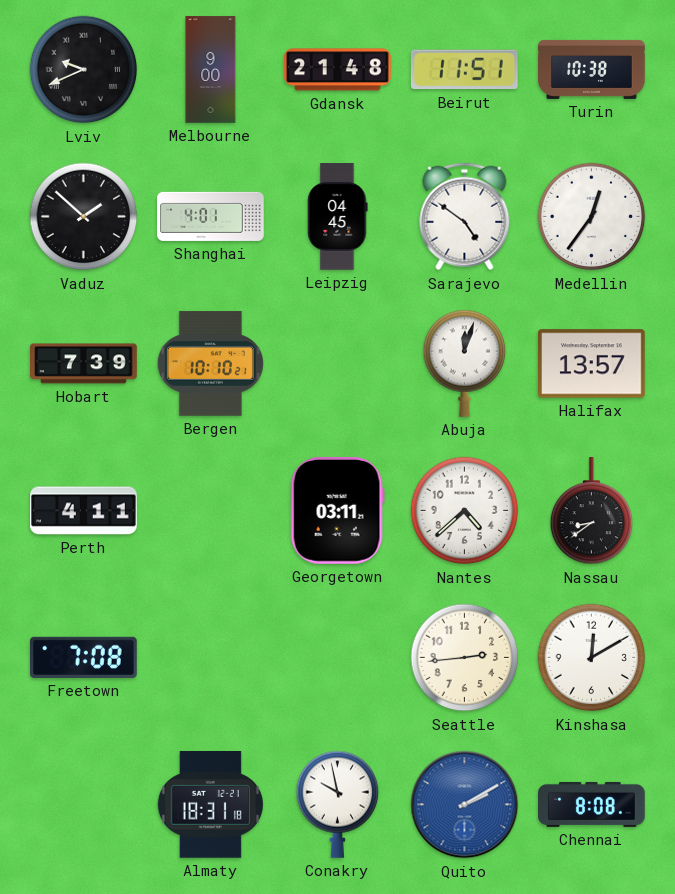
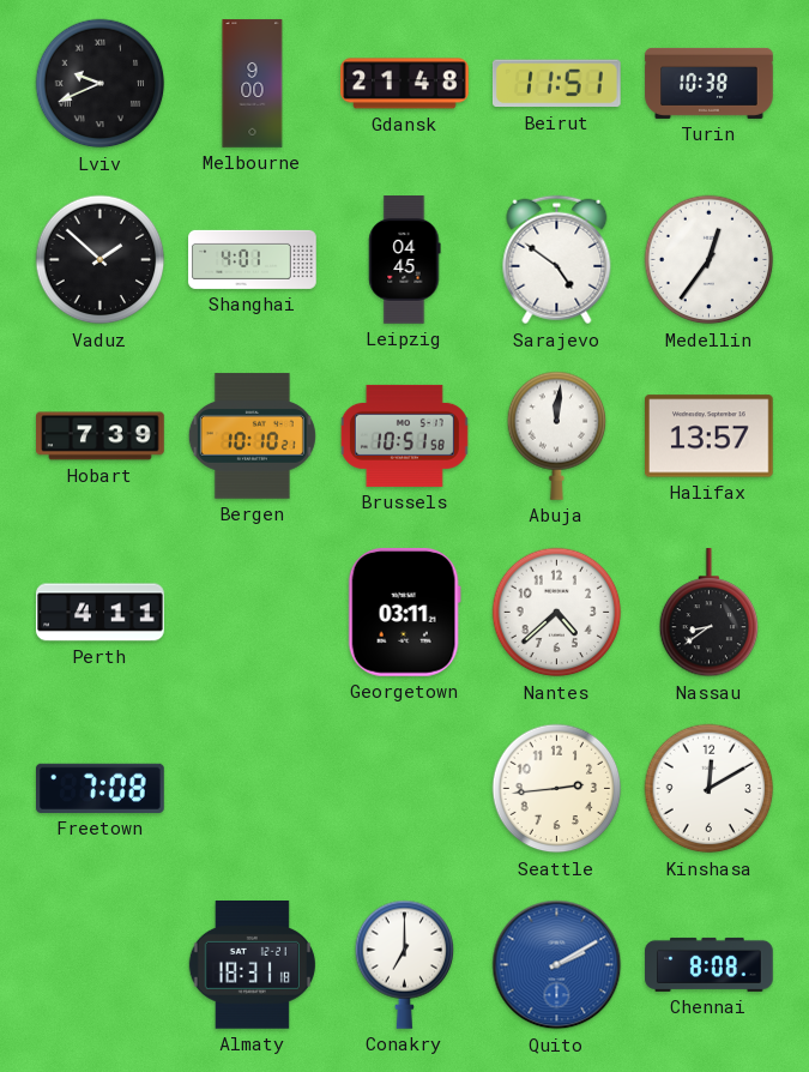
Brussels: none -> 10:51 (404, 435)
Abuja: 12:03 -> 12:01 (557, 435)
Conakry: 9:58 -> 7:00 (405, 964)
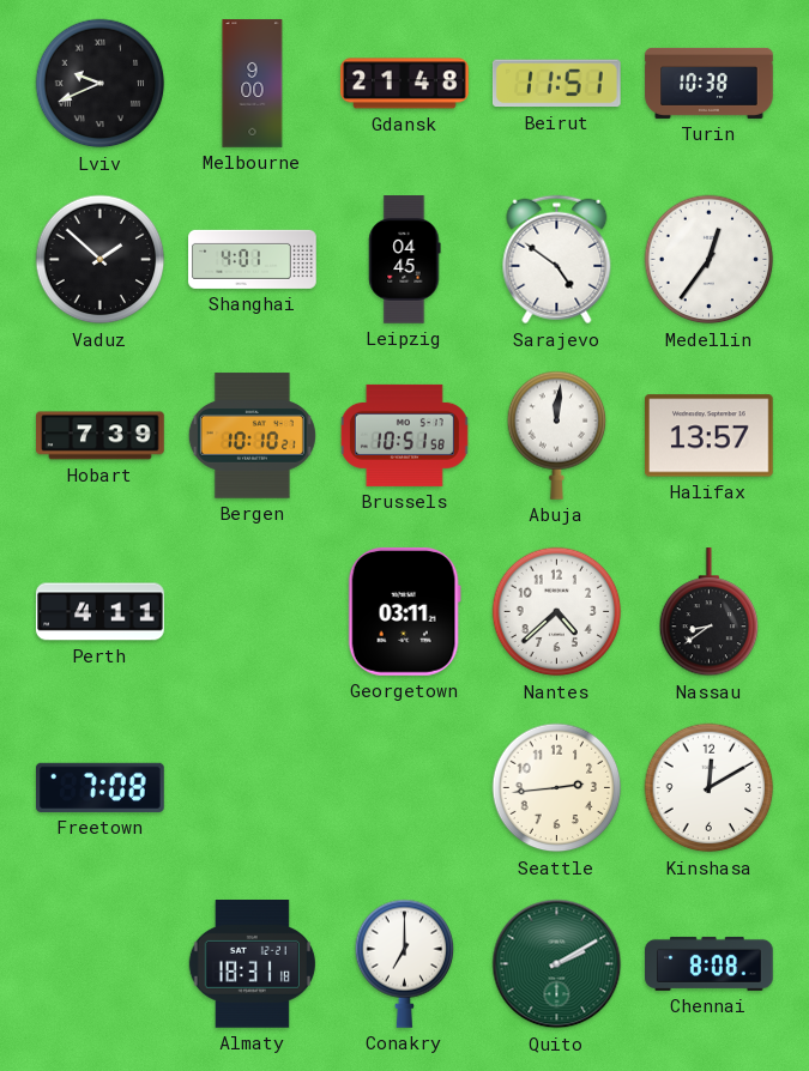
Quito dial: blue -> green (557, 964)
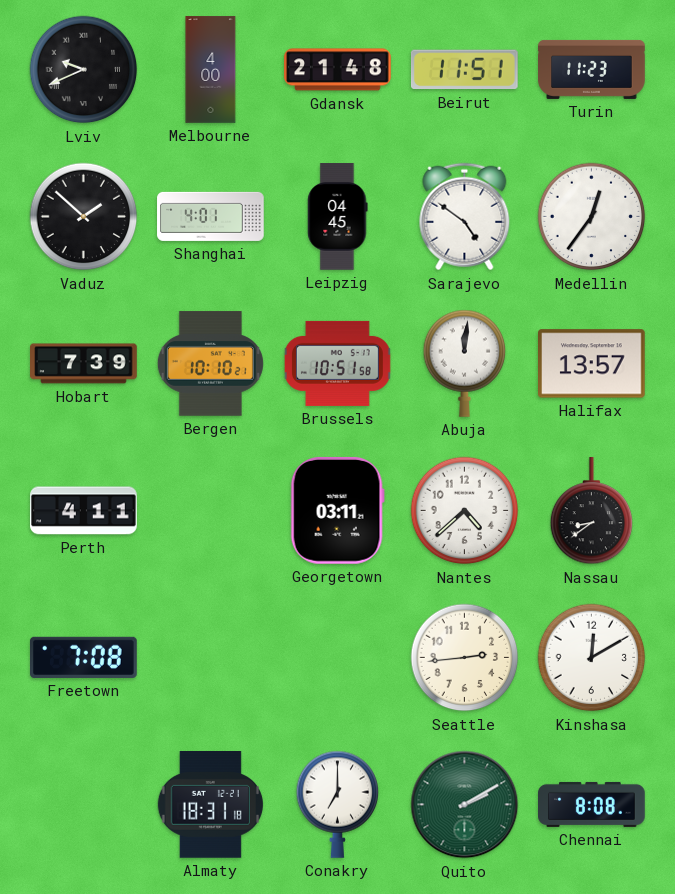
Melbourne: 9:00 -> 4:00 (211, 70)
Turin: 10:38 -> 11:23 (592, 69)
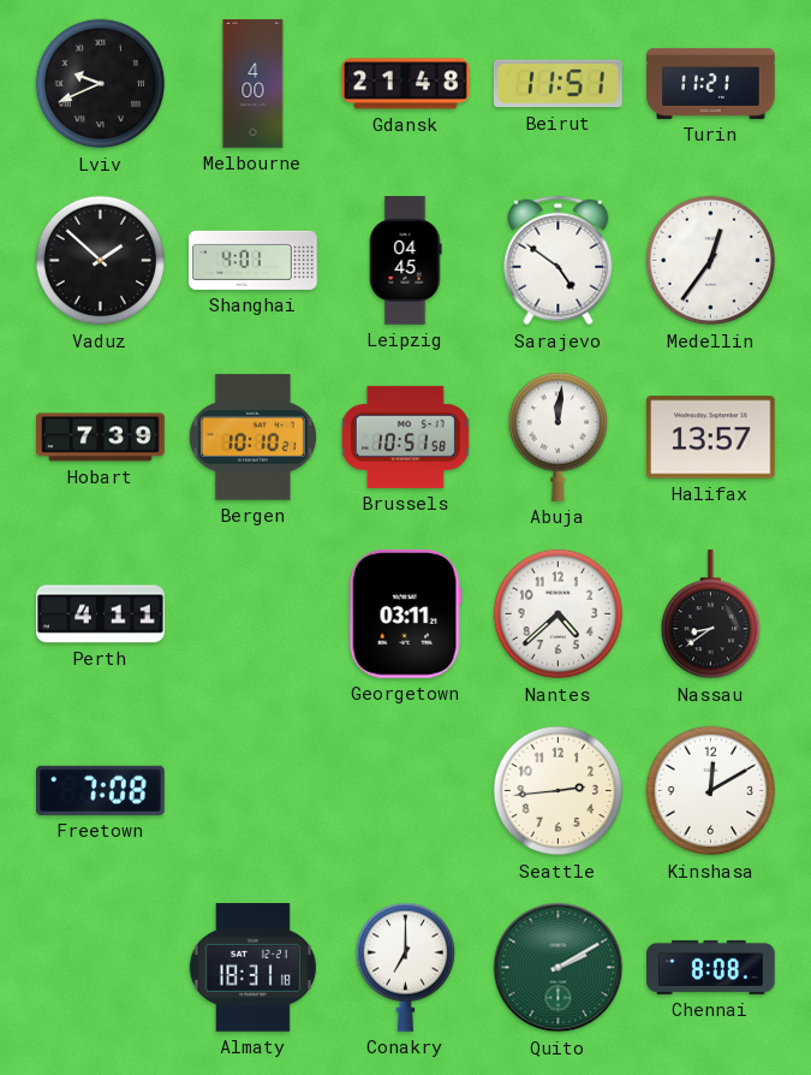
Turin: 11:23 -> 11:21 (711, 83)
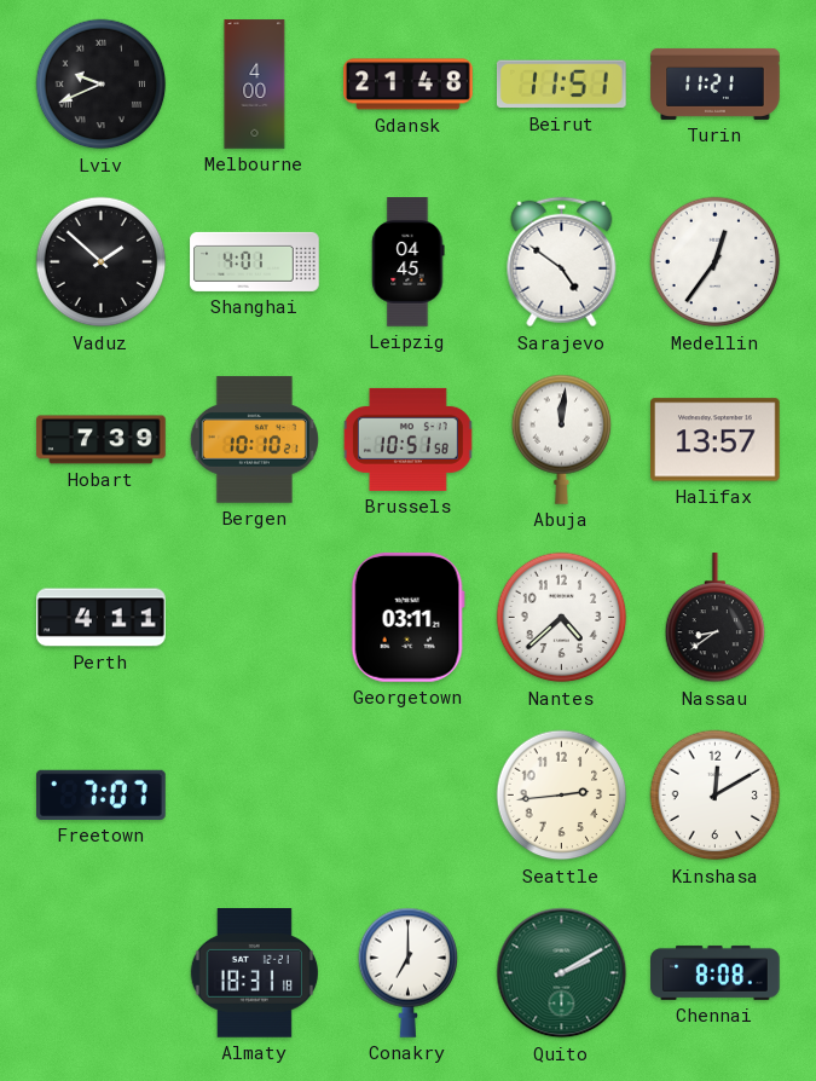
Freetown: 7:08 -> 7:07 (102, 794)
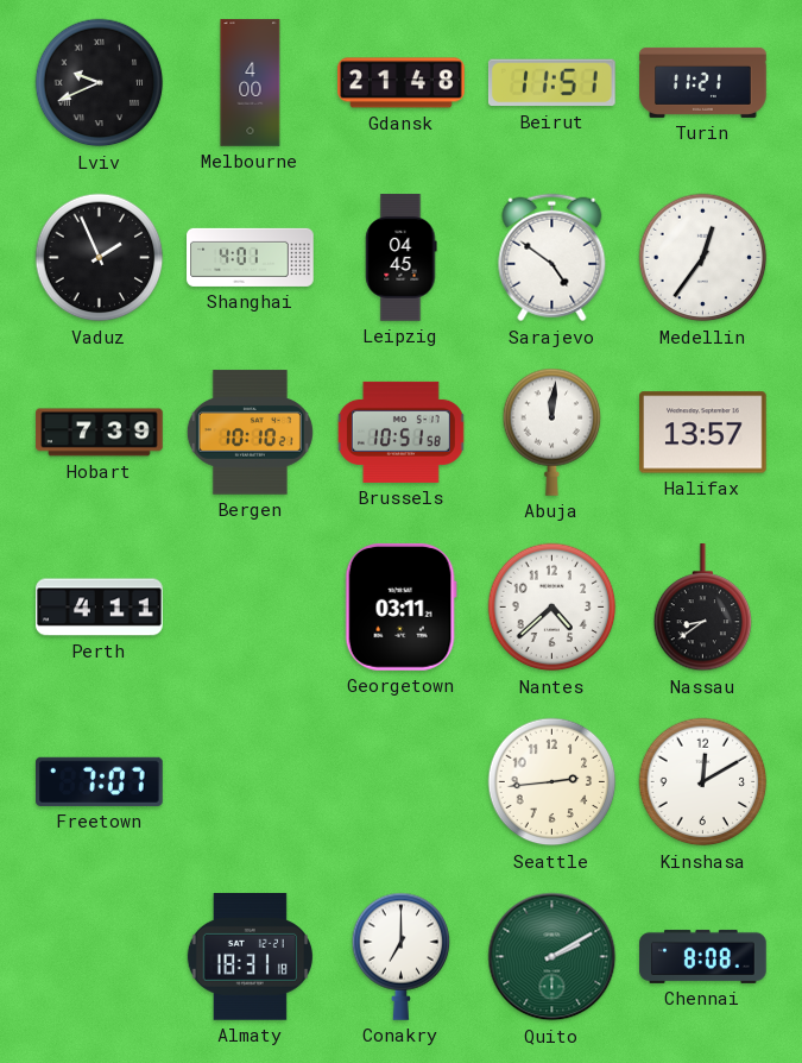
Vaduz: 1:52 -> 1:56 (100, 258)
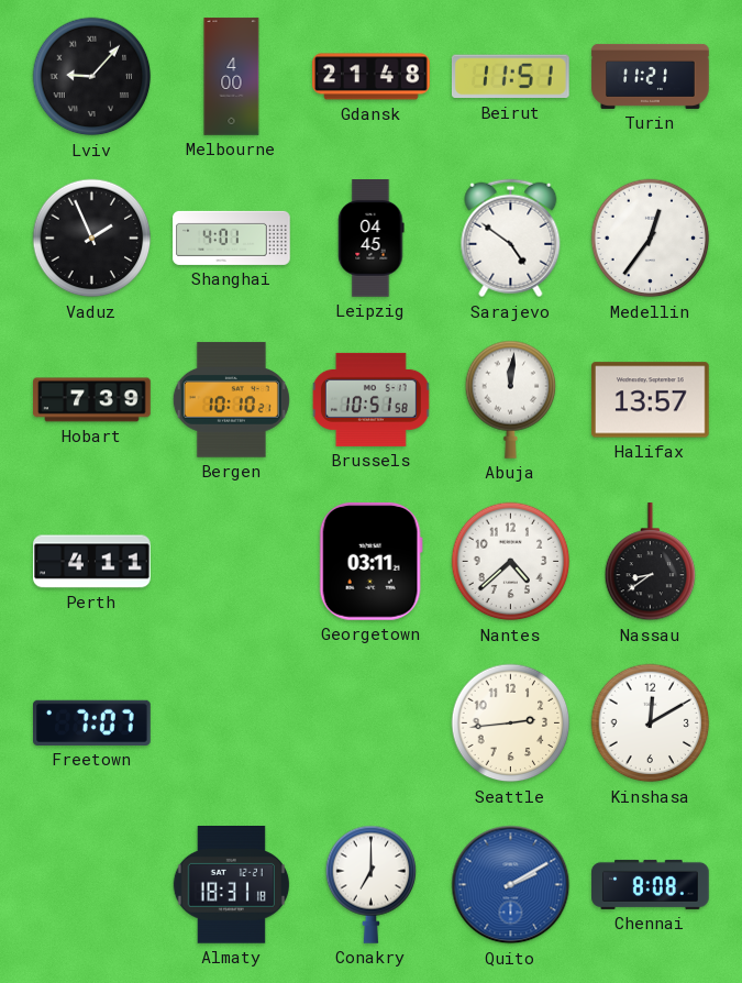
Lviv: 9:41 -> 9:07 (92, 77)
Quito dial: green -> blue (511, 885)
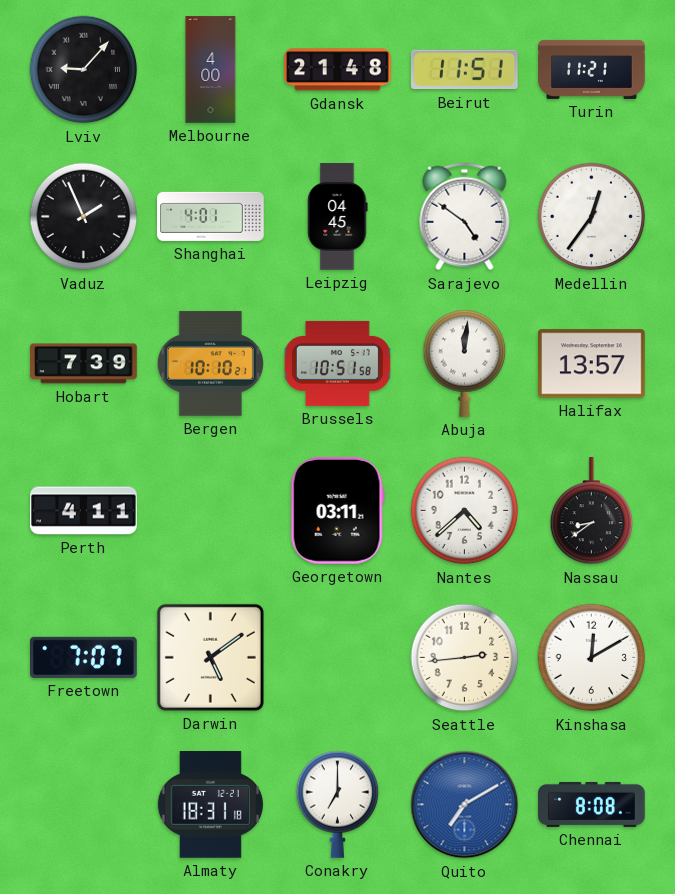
Darwin: none -> 5:09 (210, 657)
Quito: 2:10 -> 7:10 (465, 805)
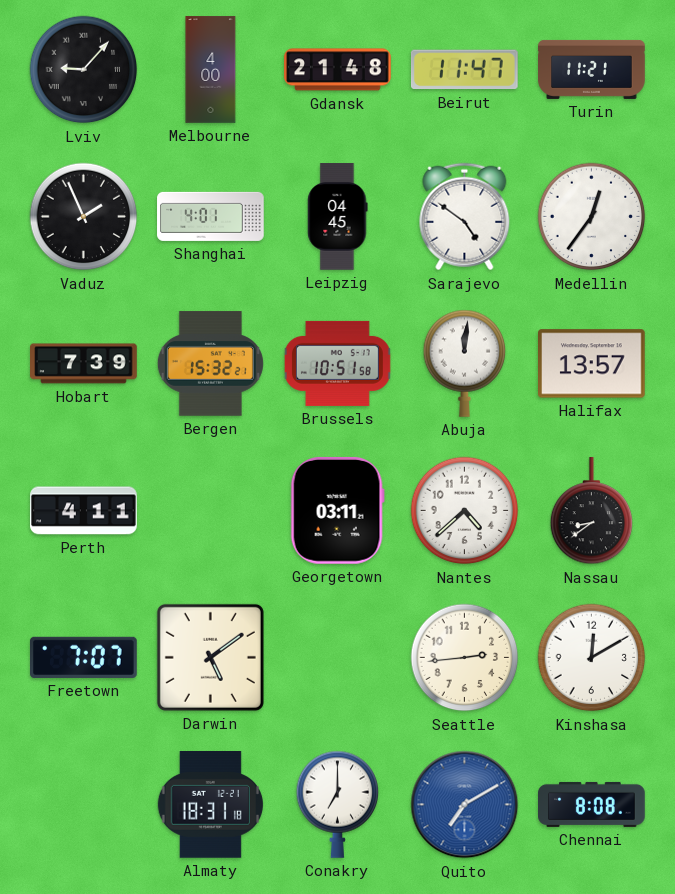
Beirut: 11:51 -> 11:47 (464, 70)
Bergen: 10:10 -> 15:32 (210, 364)
